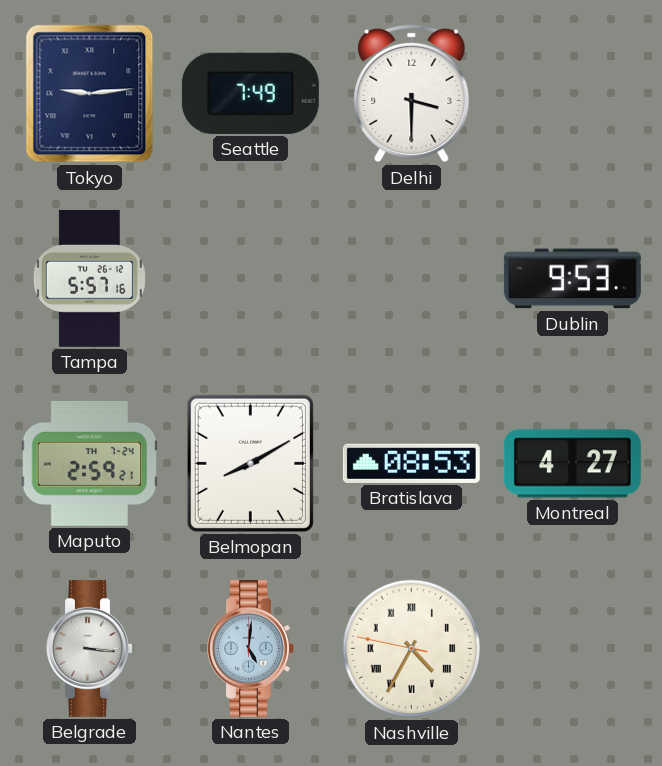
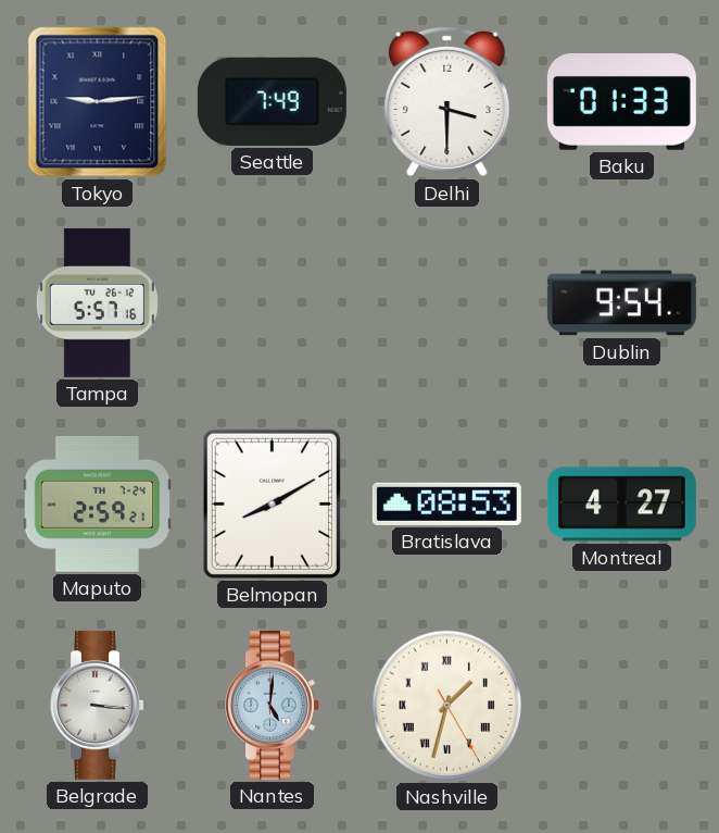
Baku: none -> 01:33 (621, 102)
Dublin: 9:53 -> 9:54 (621, 303)
Nashville: 4:34 -> 1:32 (447, 706)
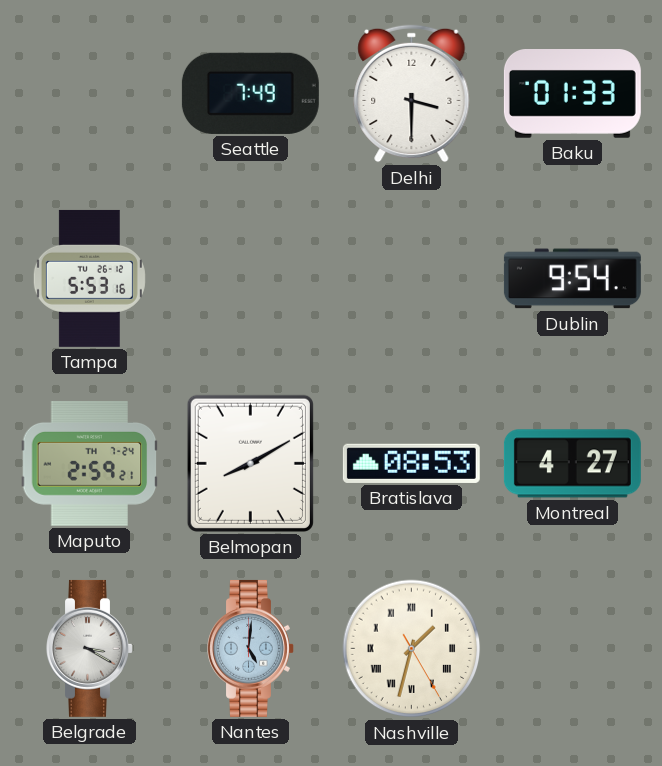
Tokyo: 9:14 -> none (98, 102)
Tampa: 5:57 -> 5:53 (89, 278)
Belgrade: 3:16 -> 3:20 (90, 648)
